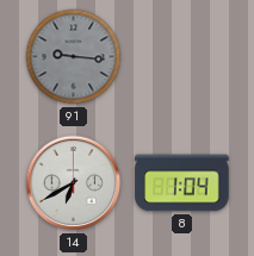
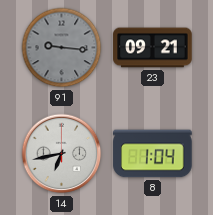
23: none -> 09:21 (153, 48)
14: 6:40 -> 6:43 (62, 154)
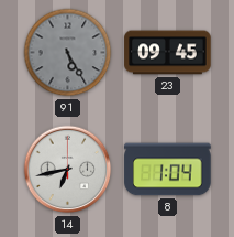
91: 9:16 -> 5:25 (68, 53)
23: 09:21 -> 09:45 (168, 53)
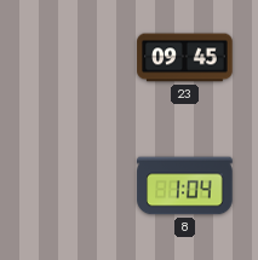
91: 5:25 -> none (68, 53)
14: 6:43 -> none (68, 170)
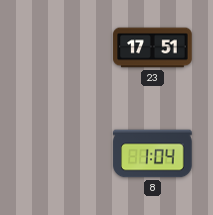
23: 09:45 -> 17:51 (153, 48)
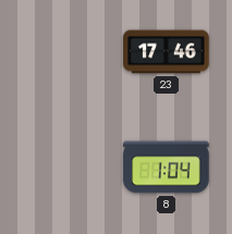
23: 17:51 -> 17:46 (167, 52)
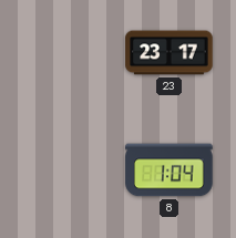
23: 17:46 -> 23:17 (170, 53)
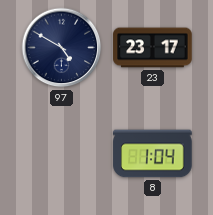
97: none -> 4:50 (62, 48)
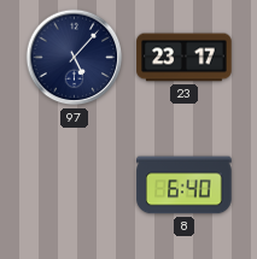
97: 4:50 -> 5:07 (75, 58)
8: 1:04 -> 6:40 (185, 186)
